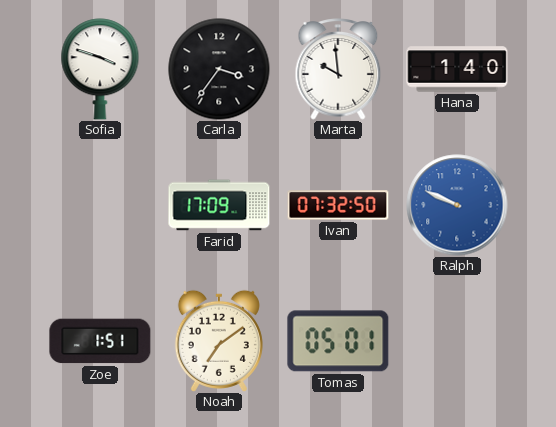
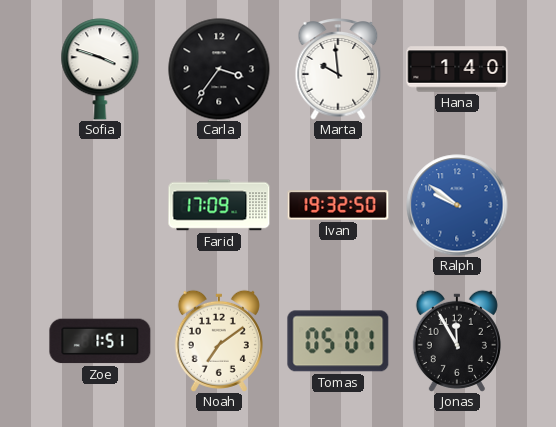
Ivan: 07:32 -> 19:32 (338, 205)
Ralph: 9:49 -> 9:51 (457, 205)
Jonas: none -> 11:55 (457, 341)
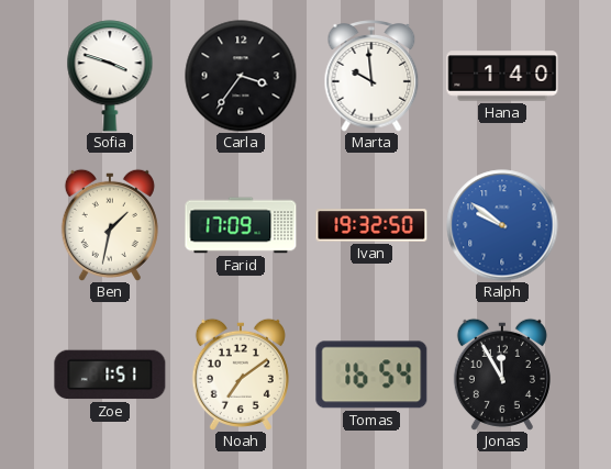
Ben: none -> 1:32 (110, 225)
Tomas: 05:01 -> 16:54 (371, 375)
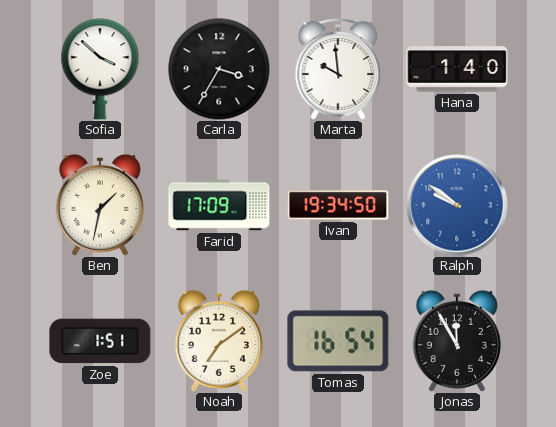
Sofia: 3:48 -> 3:52 (100, 69)
Carla: 3:36 -> 3:35 (219, 69)
Ivan: 19:32 -> 19:34 (338, 205)
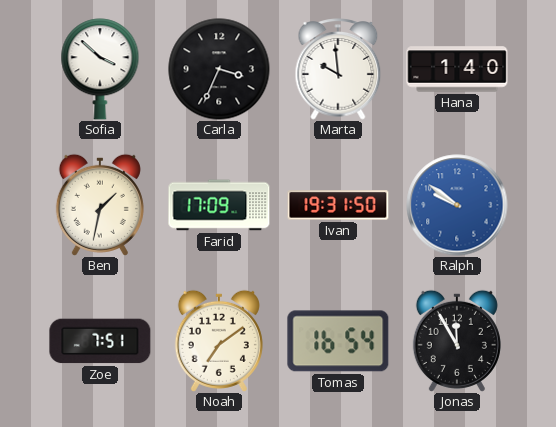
Carla: 3:35 -> 3:34 (219, 69)
Ivan: 19:34 -> 19:31 (338, 205)
Zoe: 1:51 -> 7:51 (100, 341)
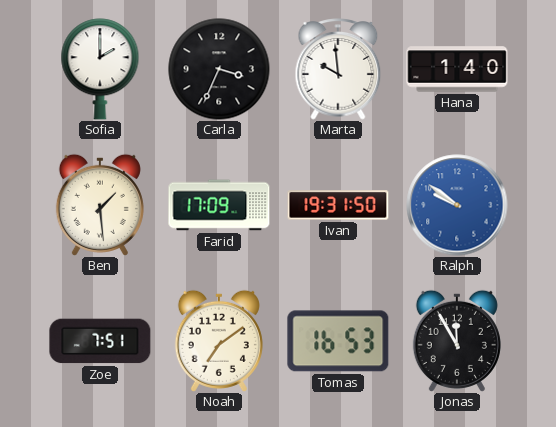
Sofia: 3:52 -> 2:00 (100, 69)
Ben: 1:32 -> 1:29 (100, 205)
Tomas: 16:54 -> 16:53 (338, 341)
